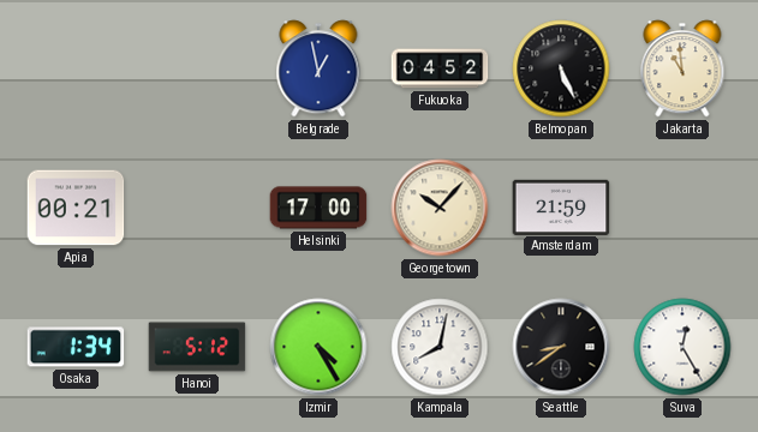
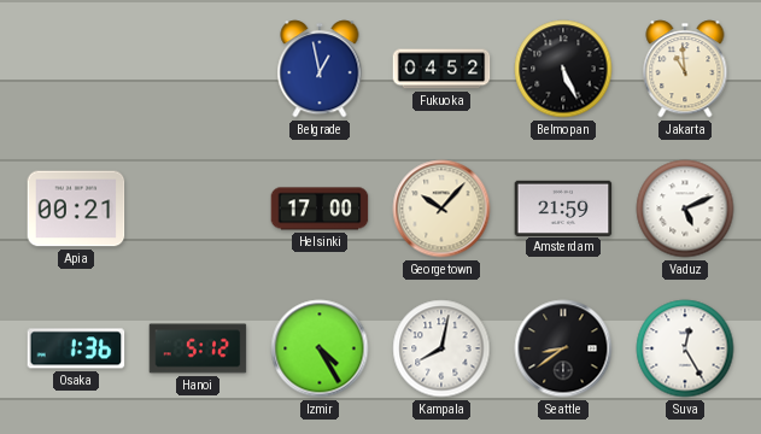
Vaduz: none -> 5:11 (685, 209)
Osaka: 1:34 -> 1:36 (76, 348)
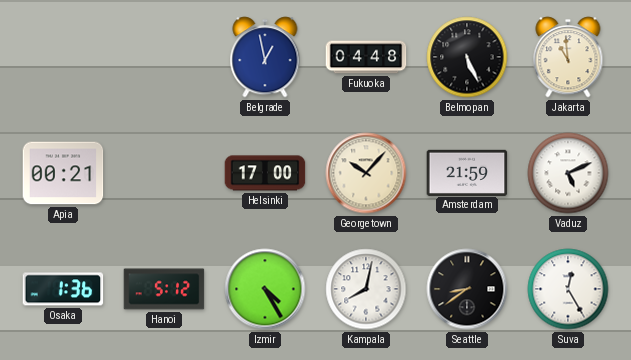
Fukuoka: 04:52 -> 04:48 (366, 57)
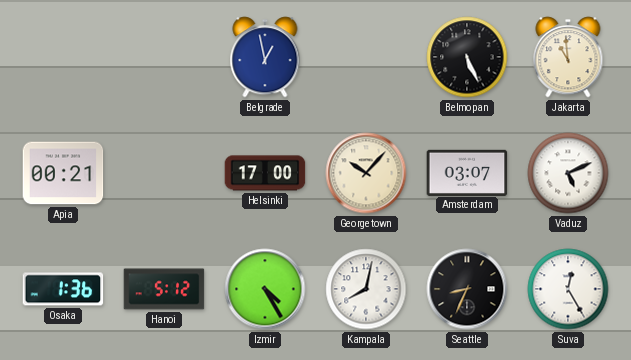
Fukuoka: 04:48 -> none (366, 57)
Amsterdam: 21:59 -> 03:07 (467, 172)
Seattle: 8:39 -> 8:34 (467, 289)
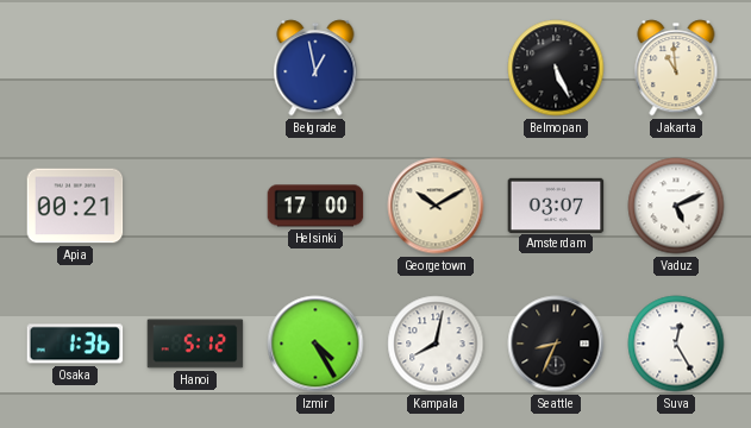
Georgetown: 10:07 -> 10:10 (436, 206)
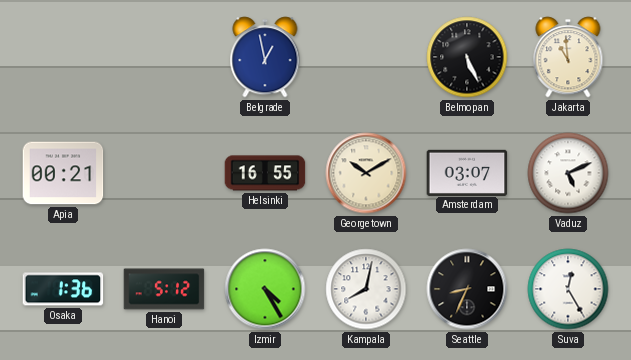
Helsinki: 17:00 -> 16:55 (265, 173)
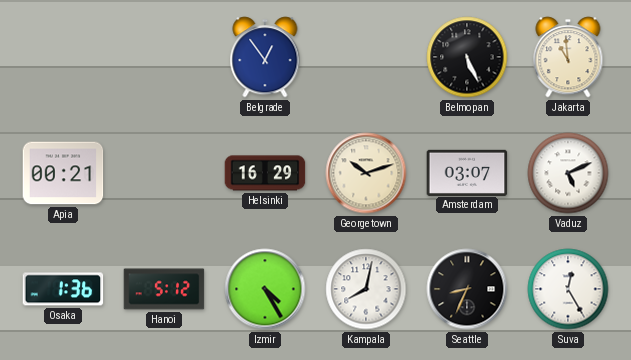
Belgrade: 12:58 -> 12:54 (265, 57)
Helsinki: 16:55 -> 16:29 (265, 173)
Georgetown: 10:10 -> 10:12 (366, 173)
